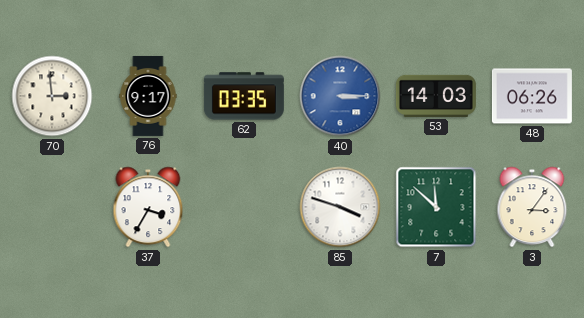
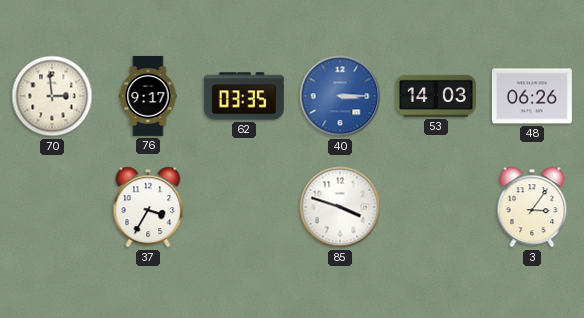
7: 11:52 -> none (436, 207)
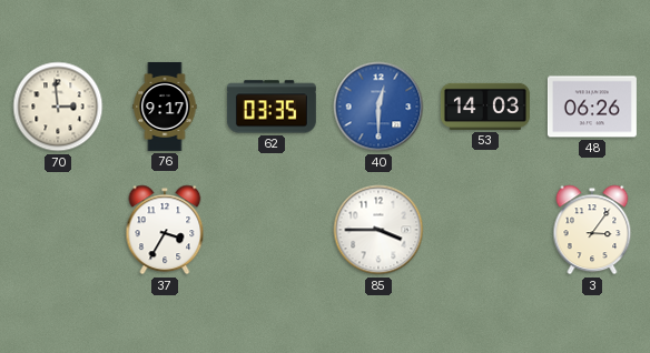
40: 3:15 -> 12:30 (378, 107)
85: 3:48 -> 3:45 (378, 230)
